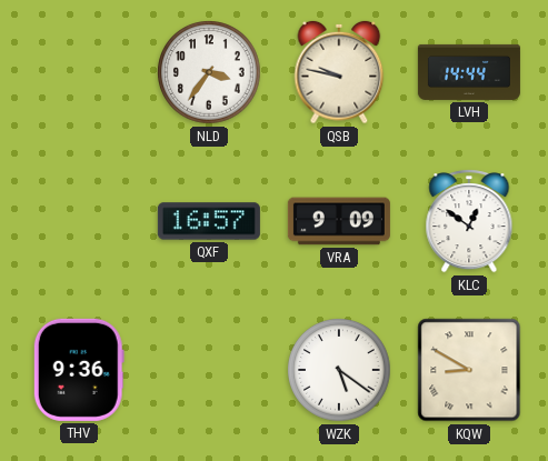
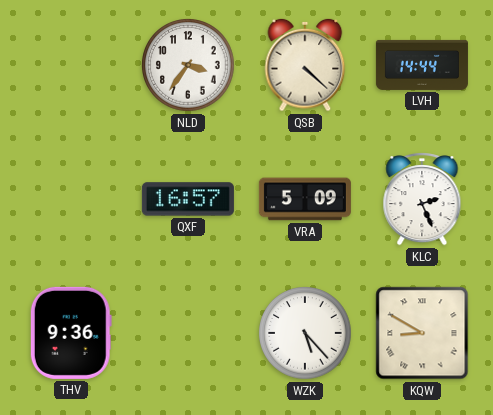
QSB: 9:47 -> 4:22 (305, 65)
VRA: 9:09 -> 5:09 (305, 199)
KLC: 12:51 -> 2:26 (422, 200)
WZK: 5:21 -> 5:23 (305, 333)
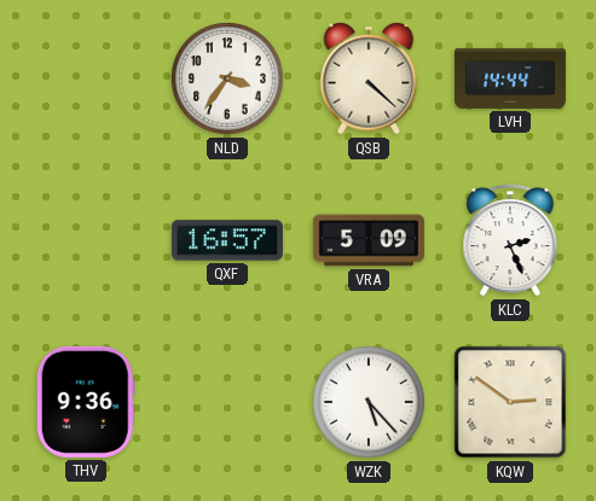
KQW: 8:50 -> 2:51 (510, 402)
